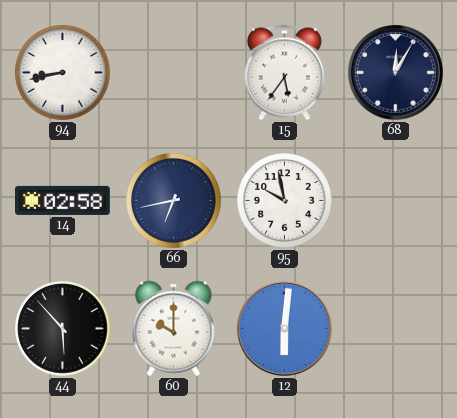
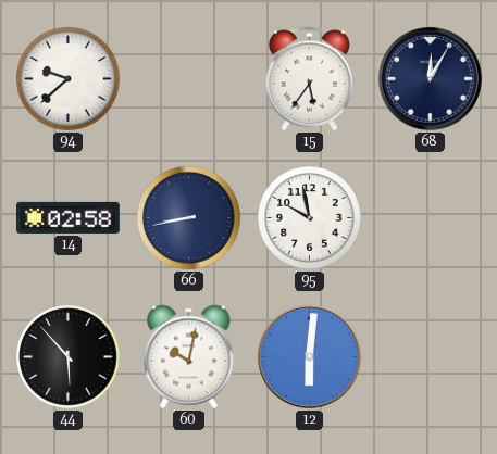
94: 8:43 -> 9:38 (69, 79)
66: 6:43 -> 8:43 (189, 218)
60: 10:00 -> 10:02 (189, 357)
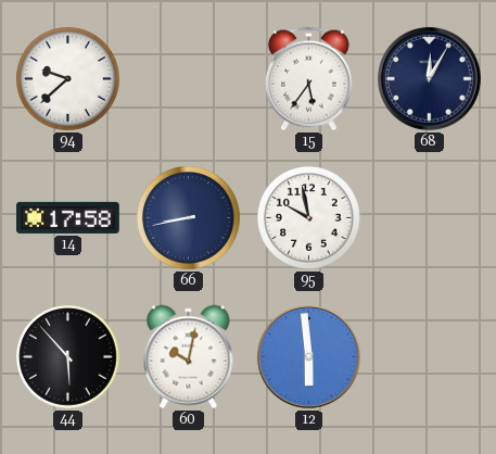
14: 02:58 -> 17:58 (68, 217)
12: 6:01 -> 5:59 (308, 356)
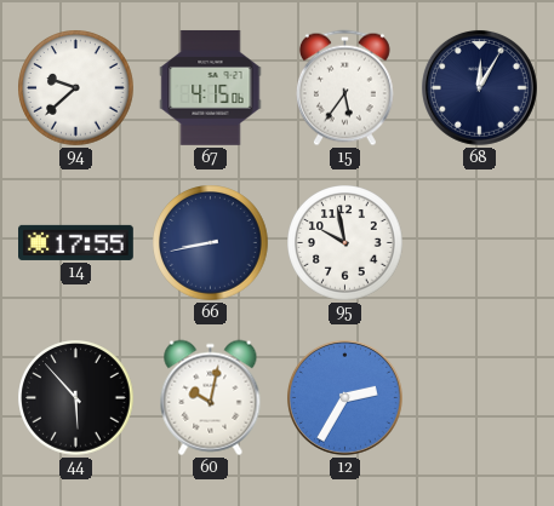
67: none -> 4:15 (211, 87)
14: 17:58 -> 17:55 (76, 242)
12: 5:59 -> 2:35 (344, 397)
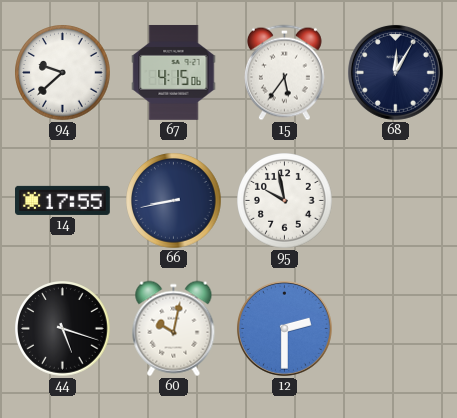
44: 5:53 -> 5:18 (63, 329)
12: 2:35 -> 2:30 (284, 328)
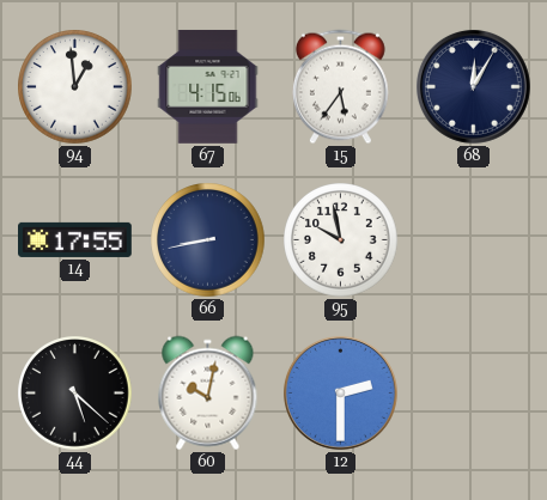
94: 9:38 -> 12:59 (75, 87)
44: 5:18 -> 5:22 (75, 394)
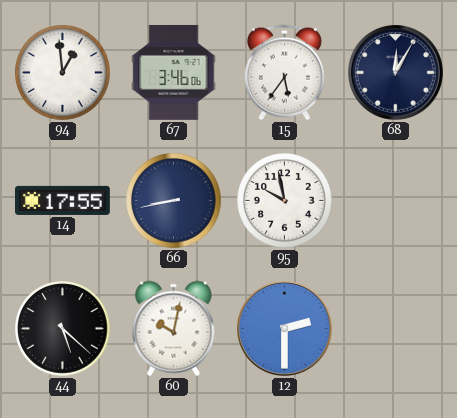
67: 4:15 -> 3:46 (174, 72)
